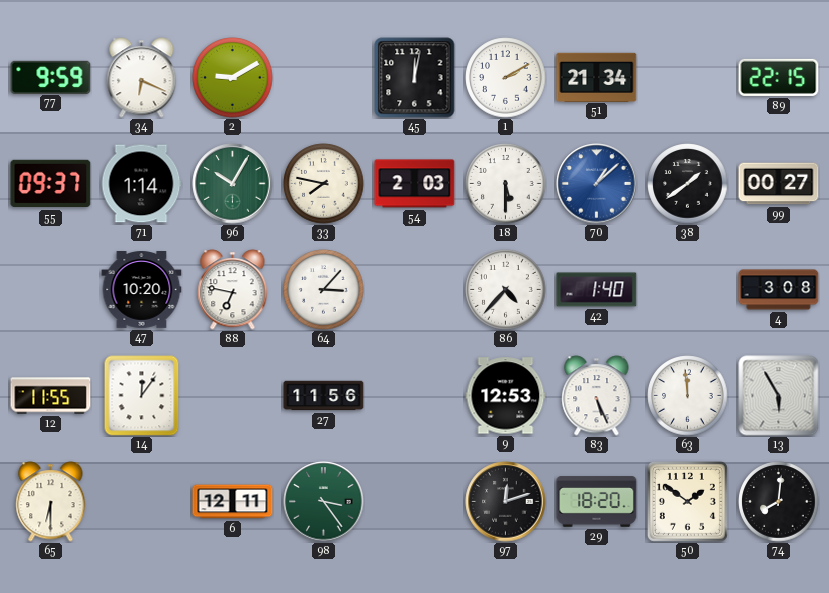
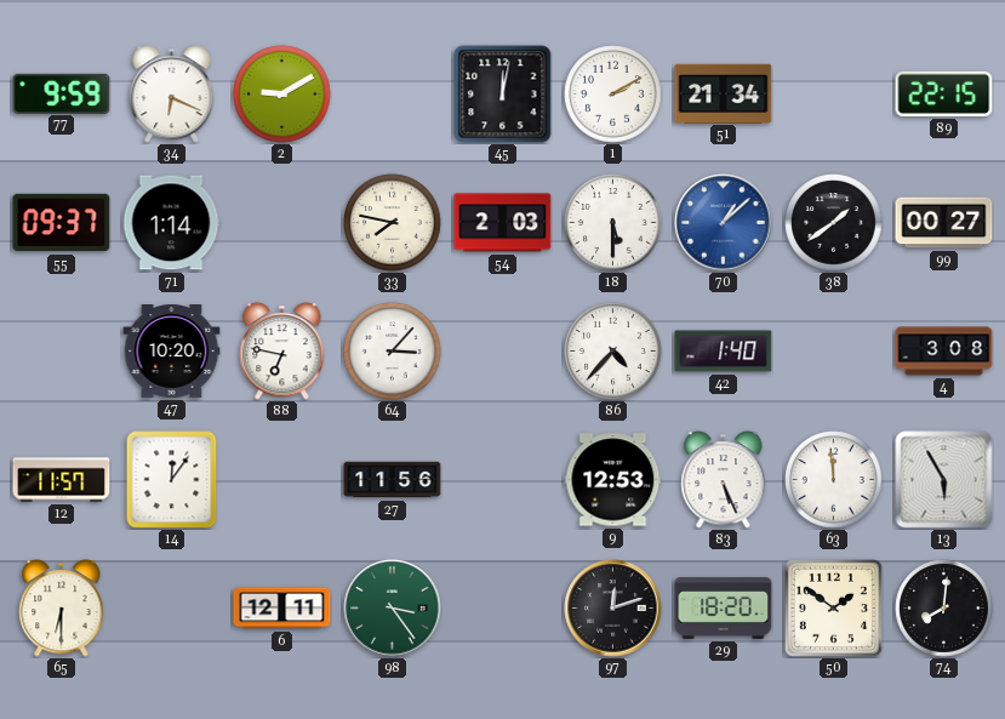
96: 10:05 -> none (233, 184)
12: 11:55 -> 11:57 (62, 480)
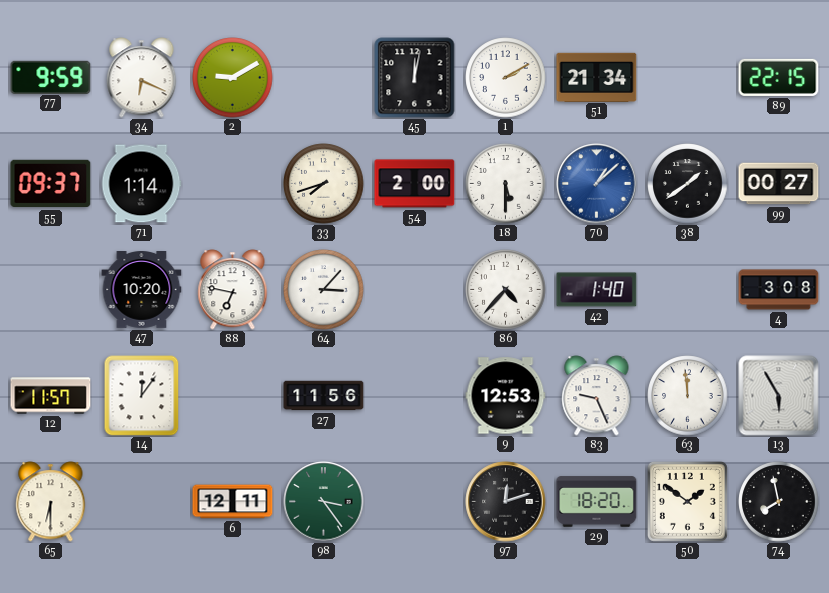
33: 7:47 -> 7:42 (324, 184)
54: 2:03 -> 2:00 (415, 184)
83: 5:26 -> 9:26 (597, 396)
74: 8:01 -> 7:58 (779, 502)
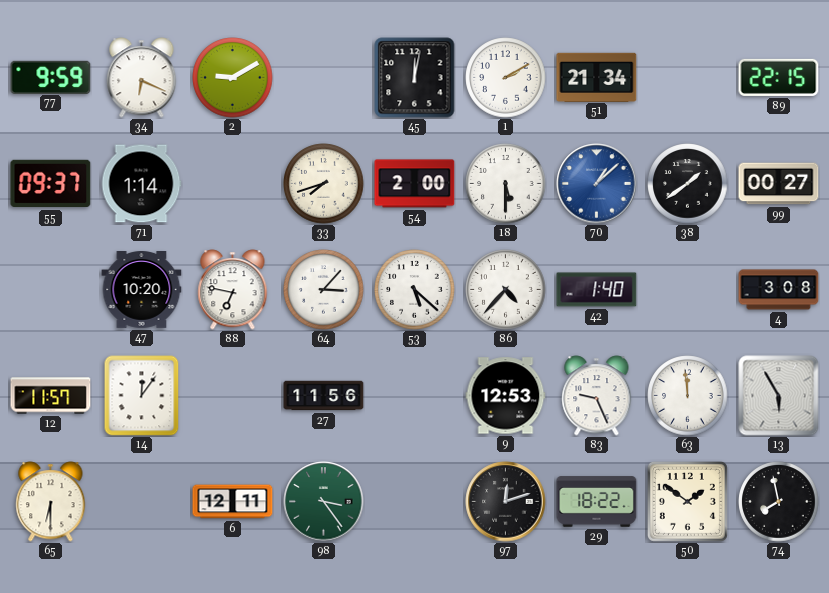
53: none -> 5:22 (415, 290)
29: 18:20 -> 18:22 (597, 502)
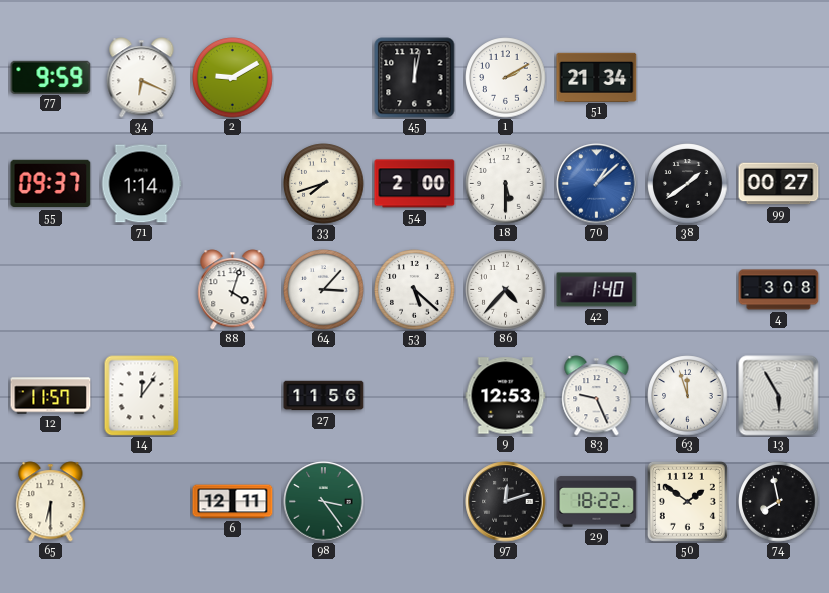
89: 22:15 -> none (779, 77)
47: 10:20 -> none (142, 290)
88: 6:47 -> 4:03 (233, 290)
63: 11:59 -> 11:57 (688, 396)
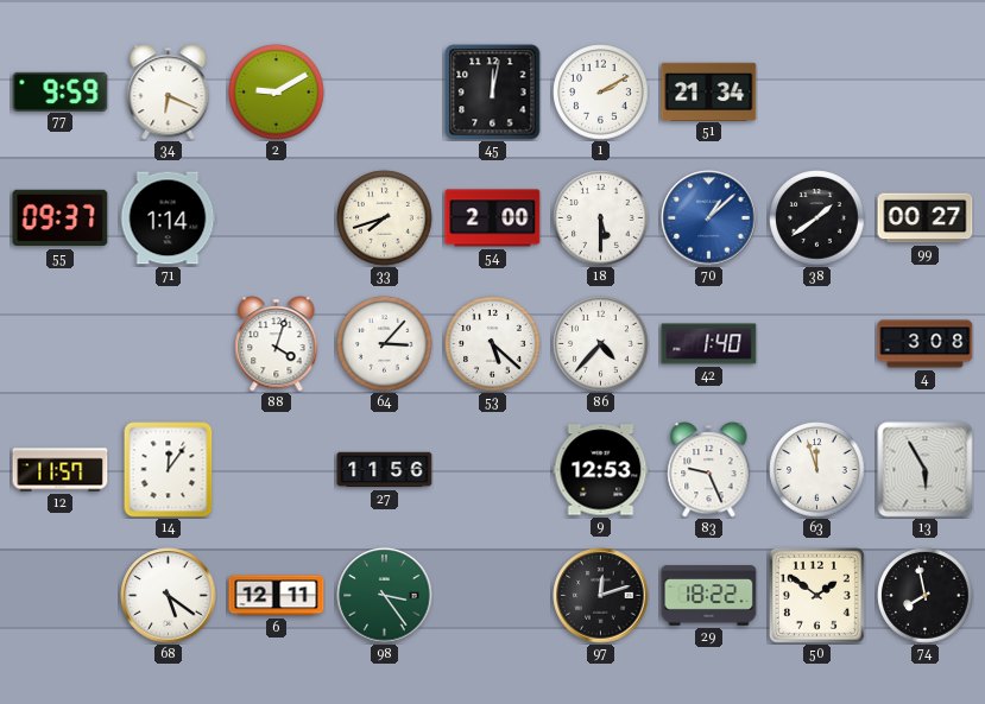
65: 6:30 -> none (51, 502)
68: none -> 5:21 (169, 596)
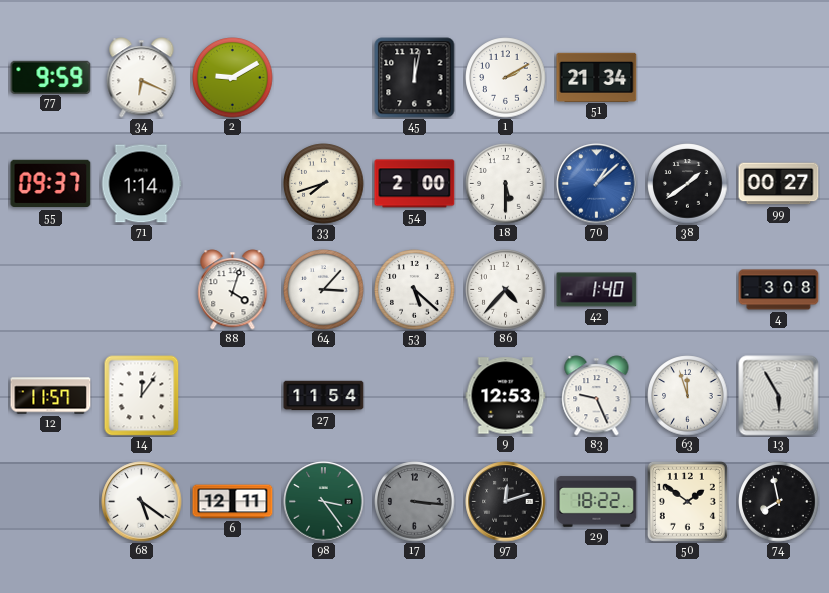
27: 11:56 -> 11:54 (324, 396)
17: none -> 3:16 (415, 502)
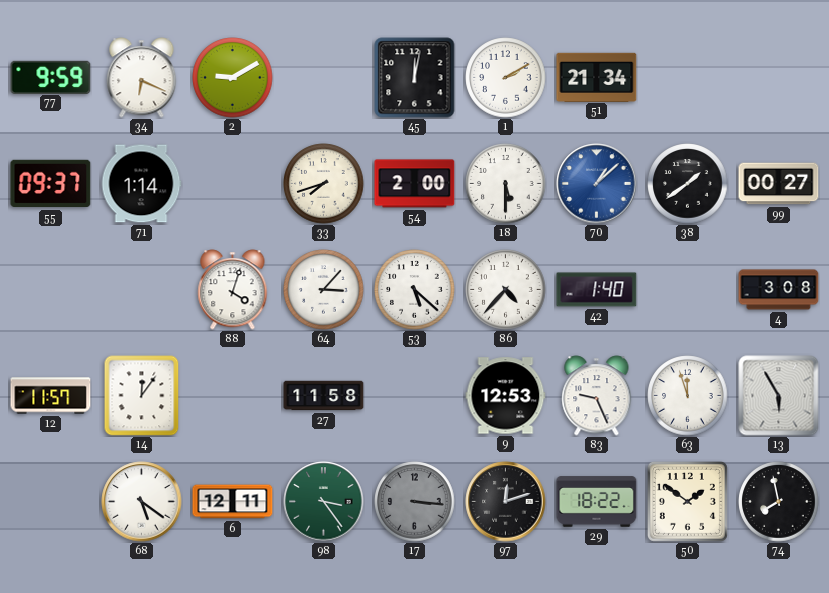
27: 11:54 -> 11:58 (324, 396)
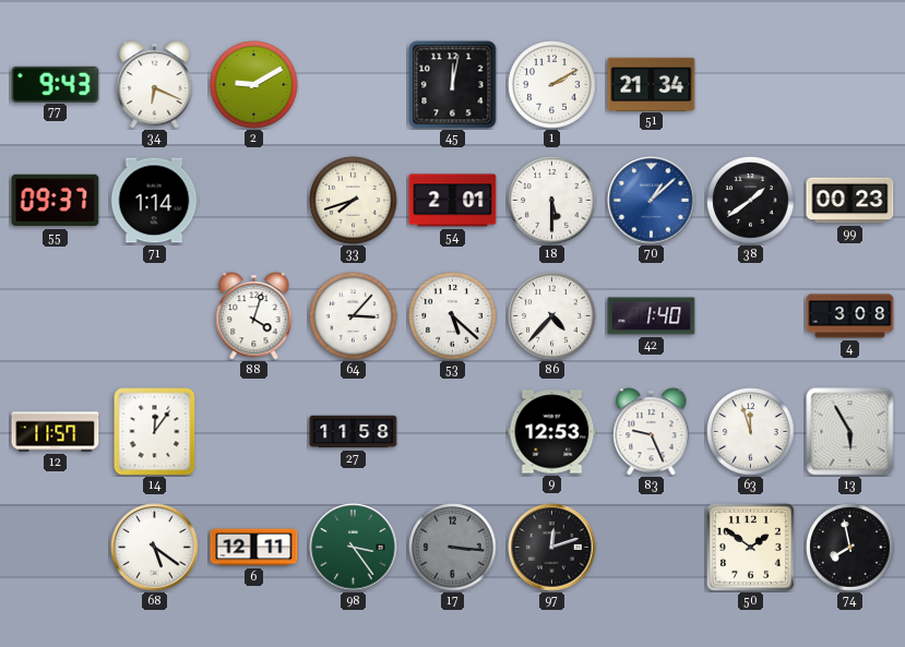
77: 9:59 -> 9:43 (56, 84)
54: 2:00 -> 2:01 (453, 201)
99: 00:27 -> 00:23 (850, 201)
29: 18:22 -> none (597, 502)
